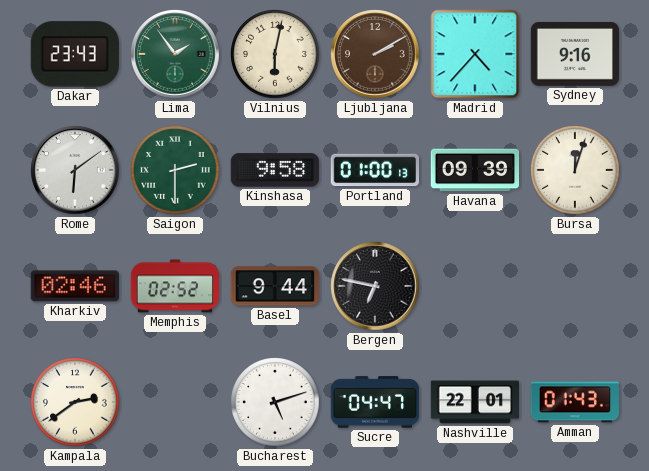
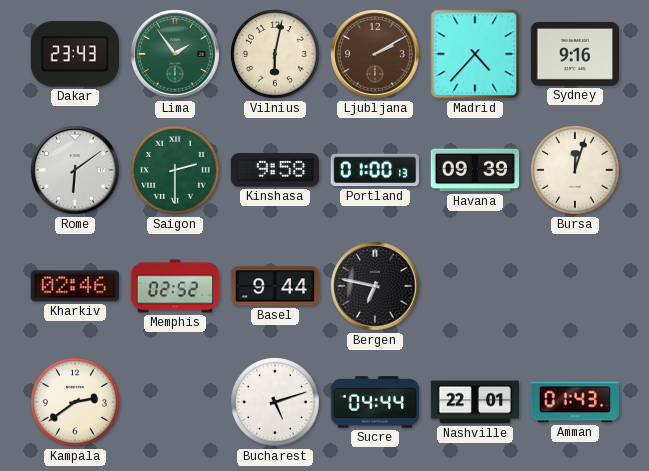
Sucre: 04:47 -> 04:44 (375, 402)
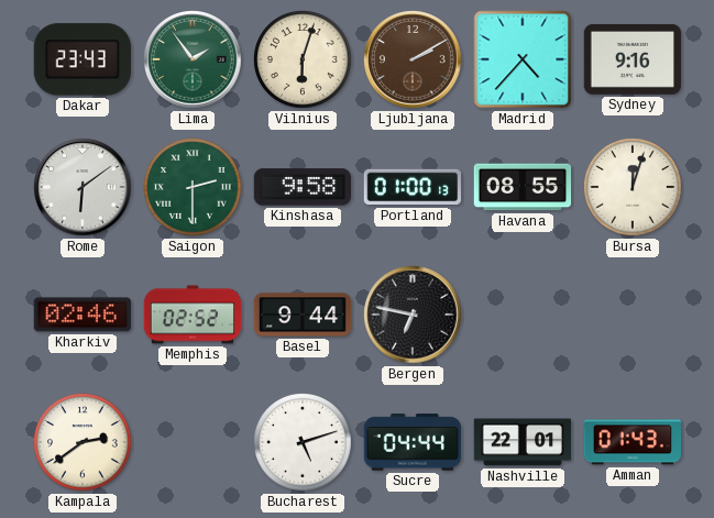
Vilnius: 6:02 -> 6:03 (303, 59)
Havana: 09:39 -> 08:55 (523, 187)
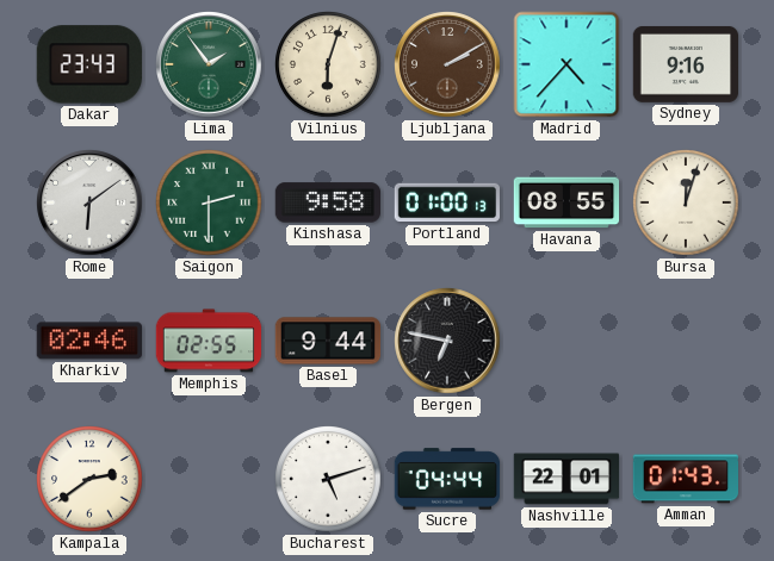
Memphis: 02:52 -> 02:55 (209, 341)
